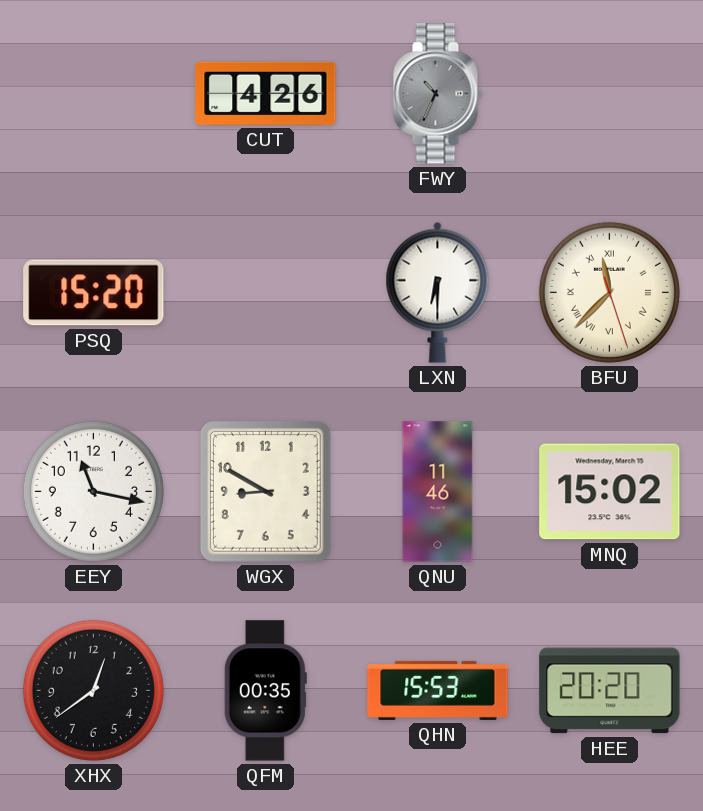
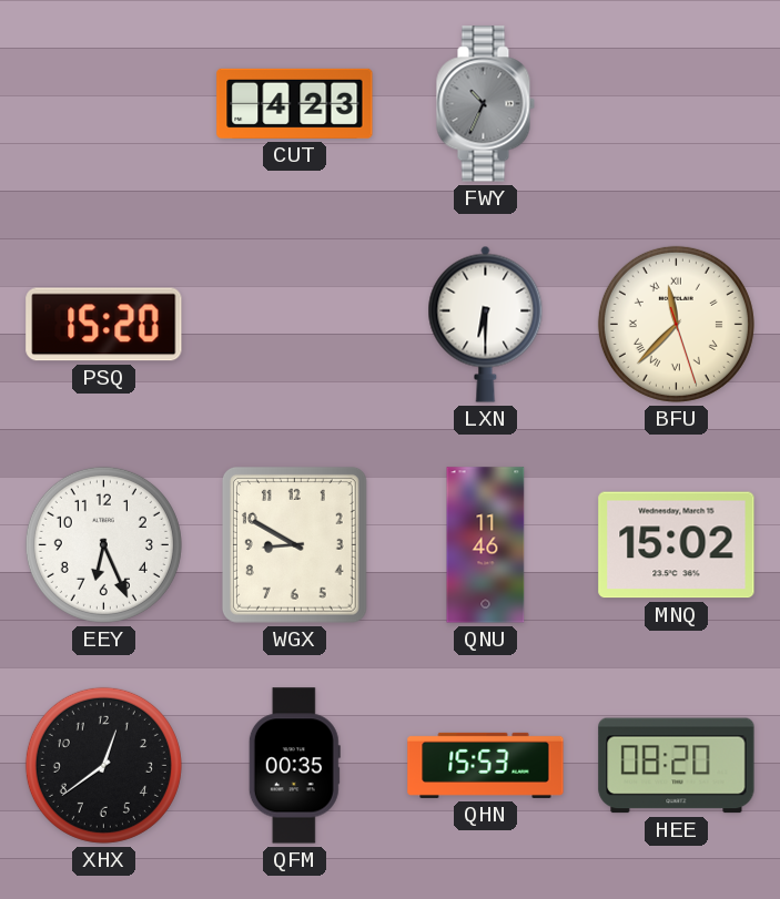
CUT: 4:26 -> 4:23 (295, 103)
EEY: 11:17 -> 6:26 (103, 544)
HEE: 20:20 -> 08:20 (677, 766)
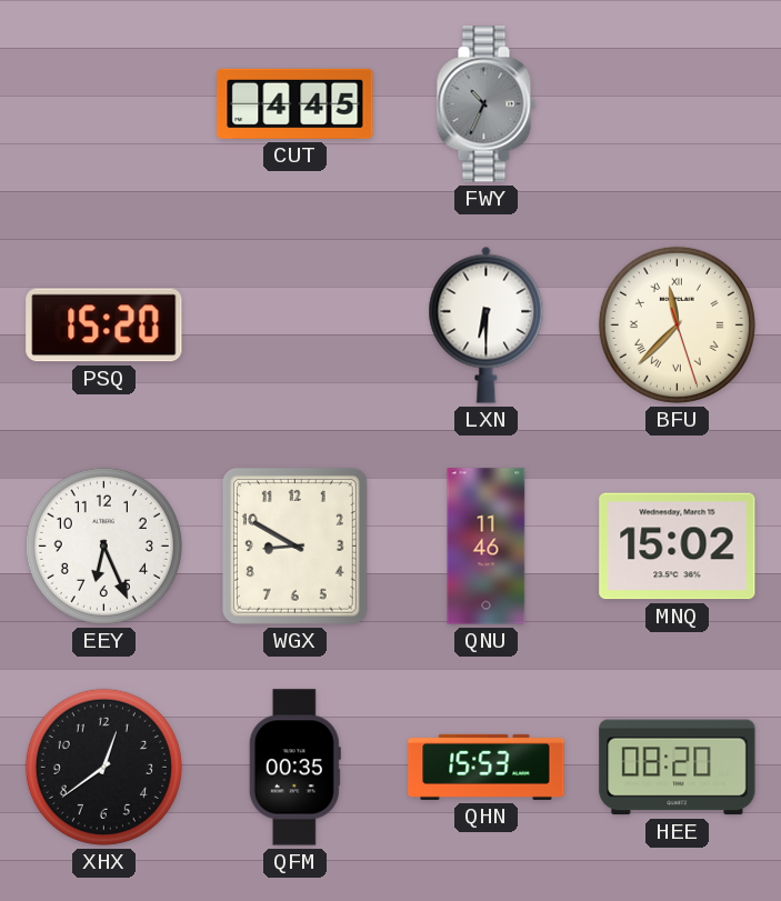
CUT: 4:23 -> 4:45 (296, 103)
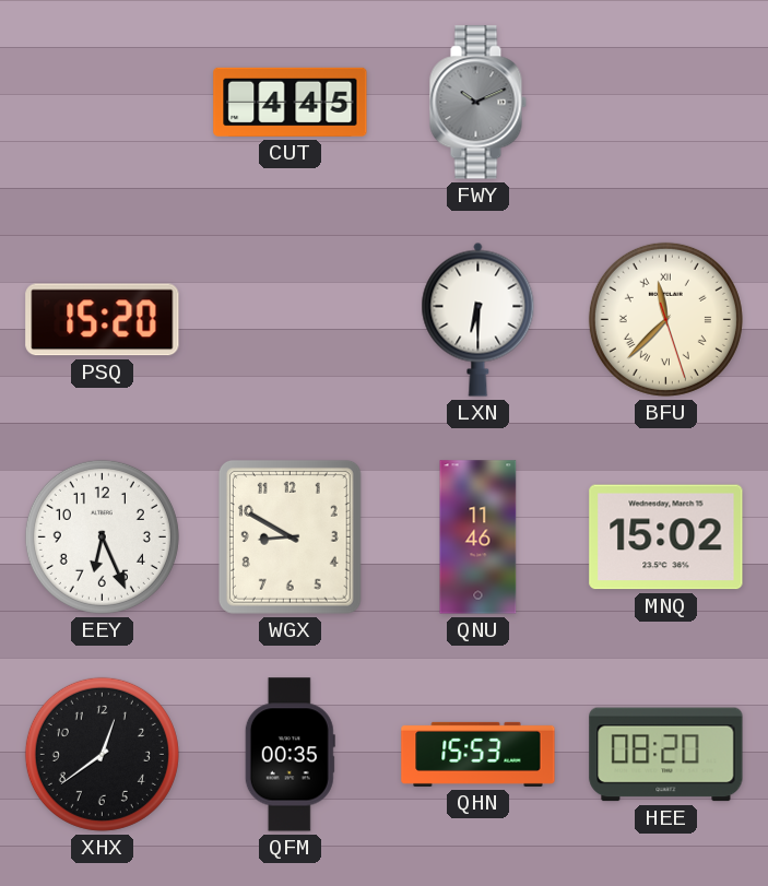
FWY: 10:34 -> 10:11 (477, 103)
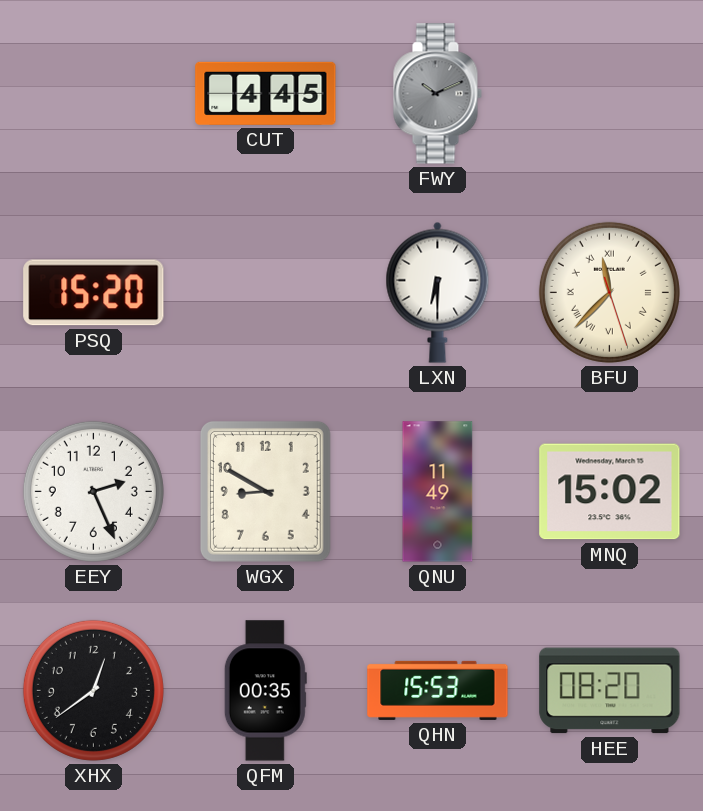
EEY: 6:26 -> 2:26 (93, 491)
QNU: 11:46 -> 11:49 (438, 492)
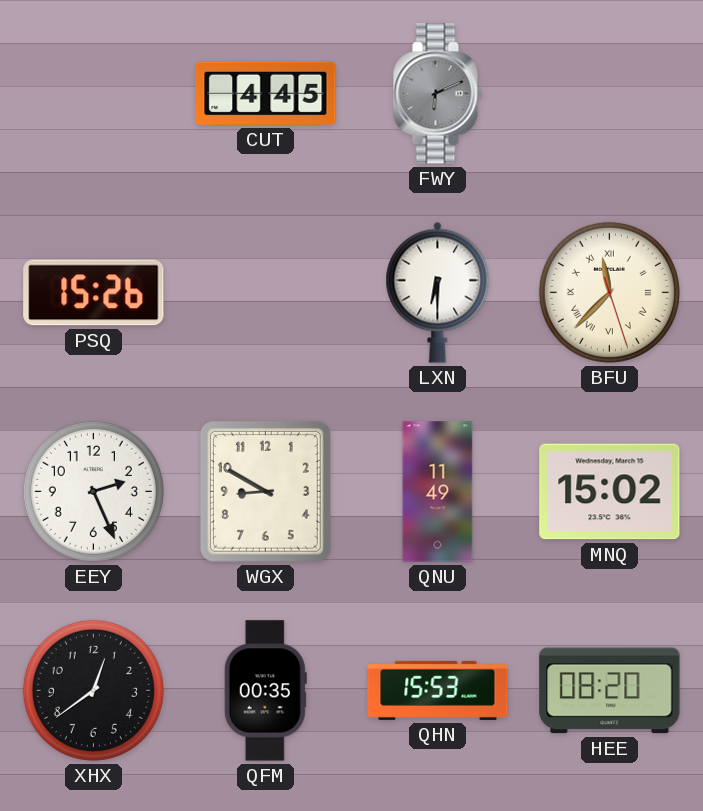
FWY: 10:11 -> 6:11 (437, 94)
PSQ: 15:20 -> 15:26 (94, 293)
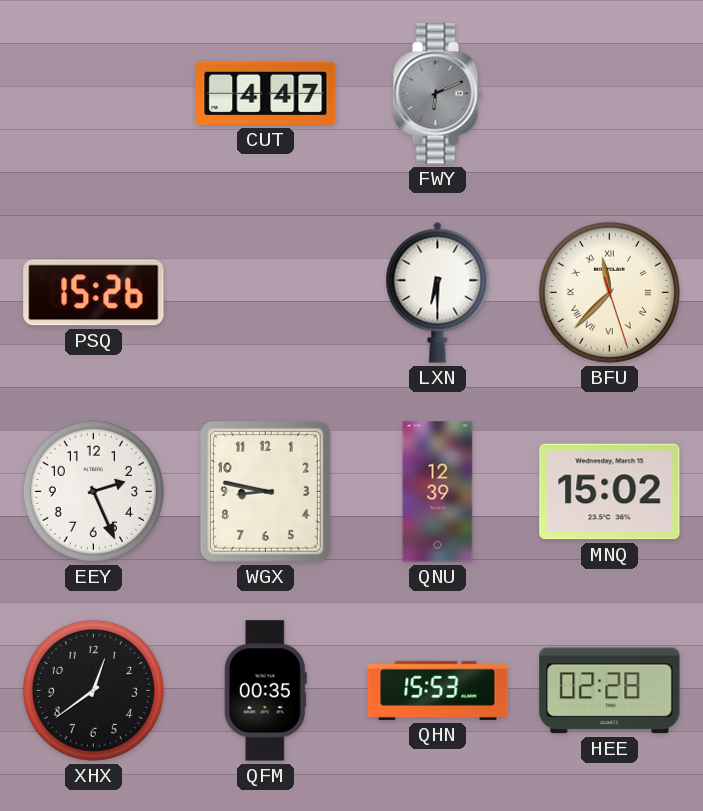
CUT: 4:45 -> 4:47 (266, 93)
WGX: 8:50 -> 8:47 (265, 491)
QNU: 11:49 -> 12:39 (438, 492)
HEE: 08:20 -> 02:28 (610, 691)
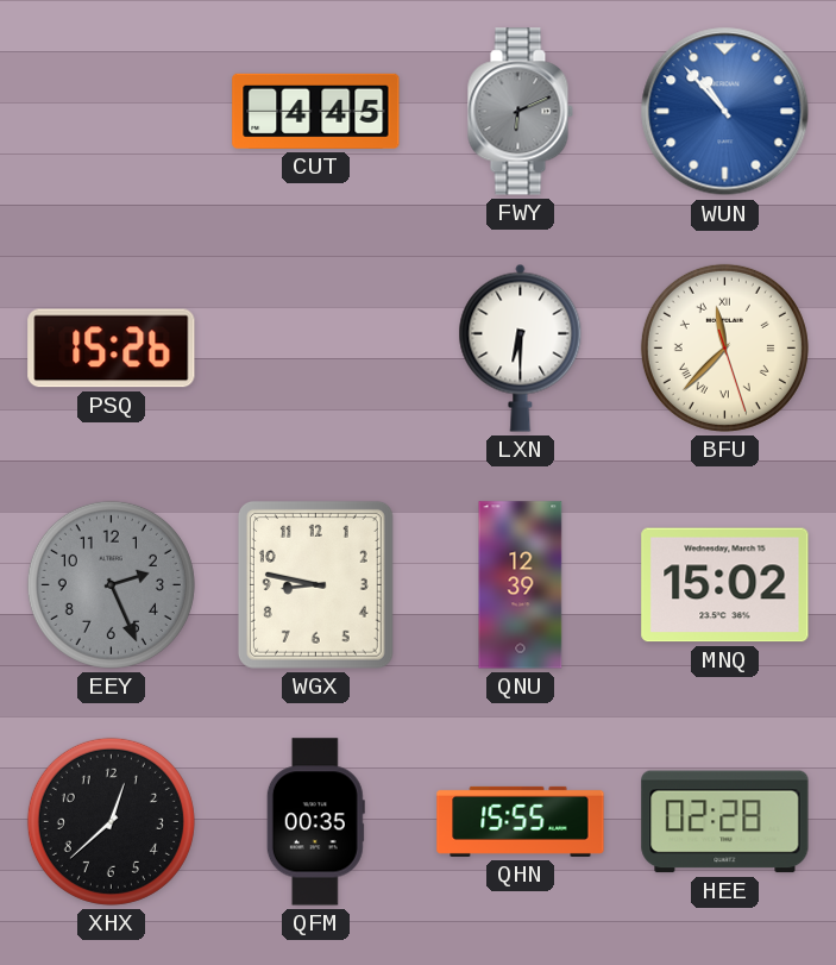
CUT: 4:47 -> 4:45 (316, 111)
WUN: none -> 10:53 (725, 112)
EEY dial: white -> grey (111, 584)
XHX: 12:39 -> 12:38 (111, 821)
QHN: 15:53 -> 15:55 (521, 821)
